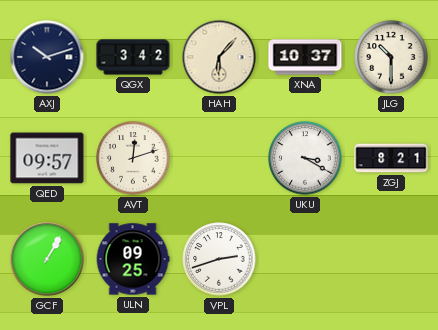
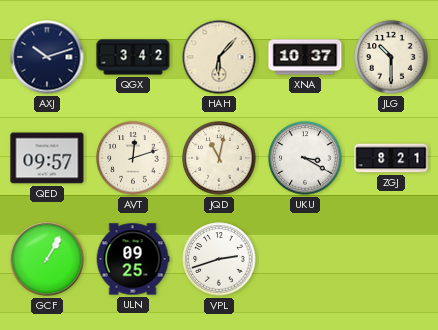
JQD: none -> 11:02 (219, 158)
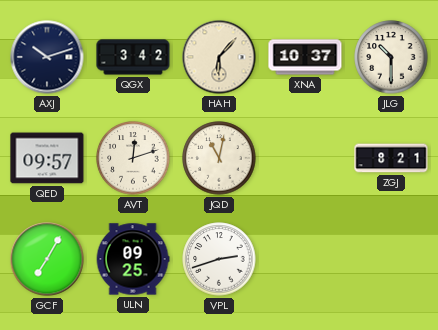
UKU: 3:20 -> none (305, 158)
GCF: 1:05 -> 7:05 (47, 259)
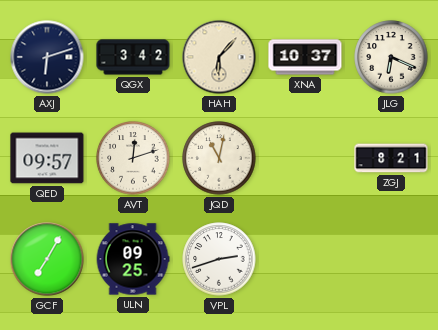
AXJ: 10:12 -> 6:12 (47, 57)
JLG: 10:30 -> 6:19 (391, 57)
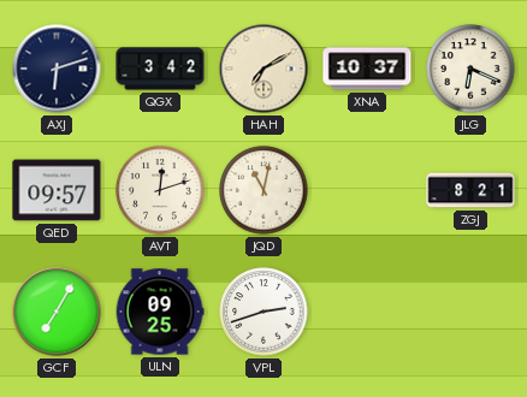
HAH: 6:07 -> 7:10 (263, 69)
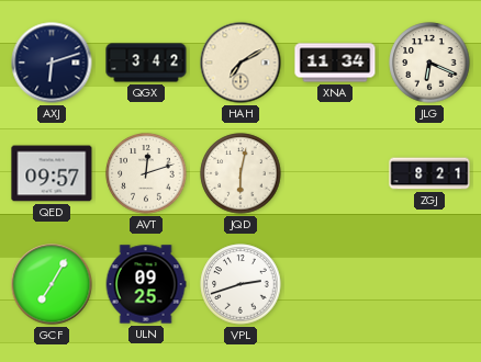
XNA: 10:37 -> 11:34 (335, 63)
JQD: 11:02 -> 6:02 (240, 173)
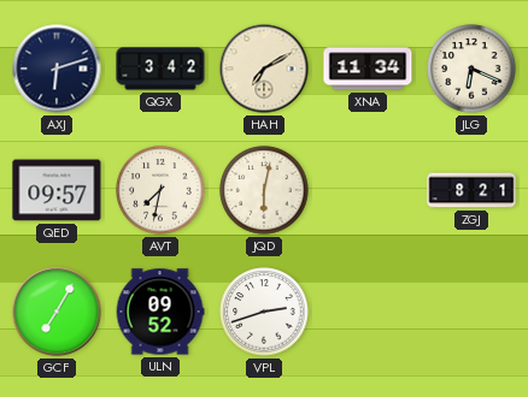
AVT: 12:12 -> 7:32 (160, 190)
ULN: 09:25 -> 09:52 (160, 312)
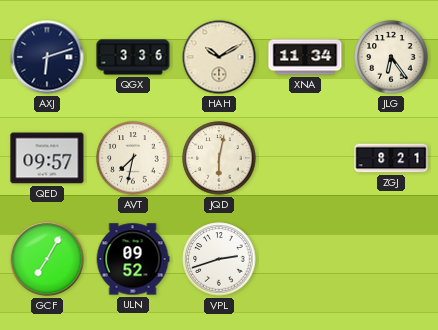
QGX: 3:42 -> 3:36 (133, 57)
HAH: 7:10 -> 10:10 (219, 57)
JLG: 6:19 -> 6:24 (391, 57)
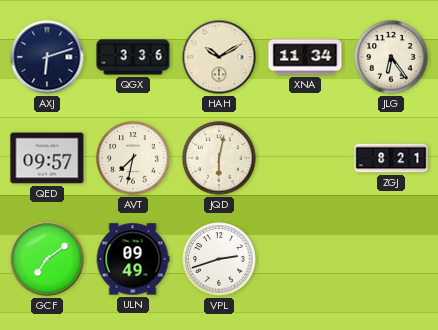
GCF: 7:05 -> 7:09 (47, 259)
ULN: 09:52 -> 09:49 (133, 259)
